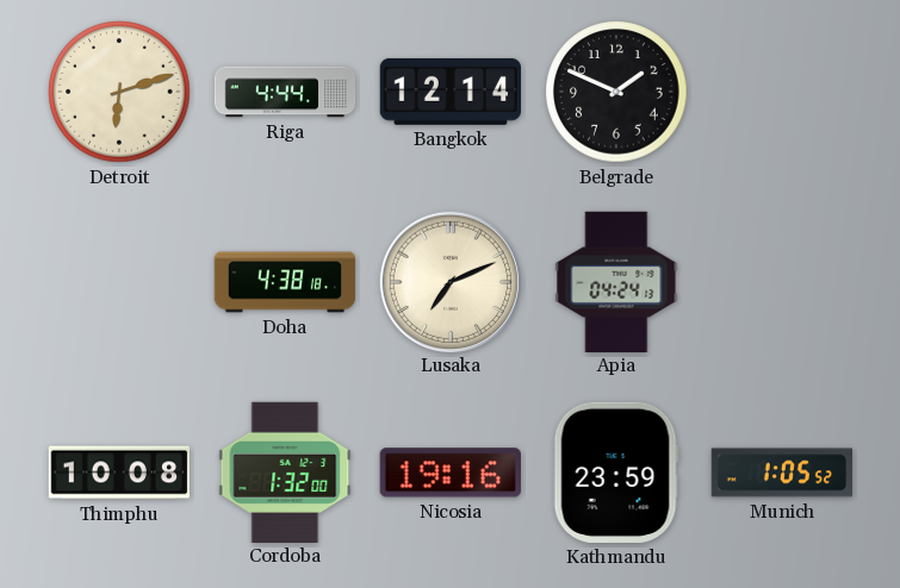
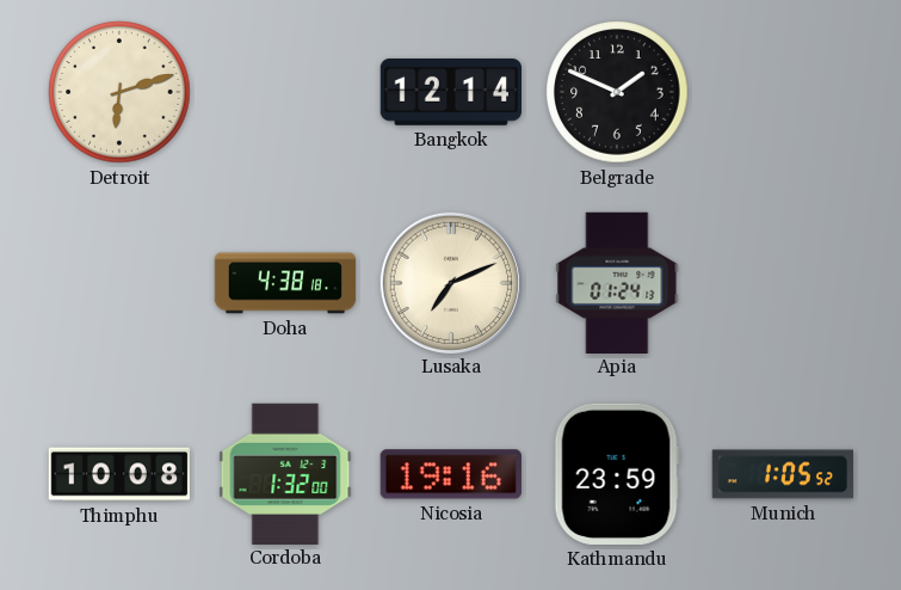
Riga: 4:44 -> none (285, 92)
Apia: 04:24 -> 01:24 (617, 282)
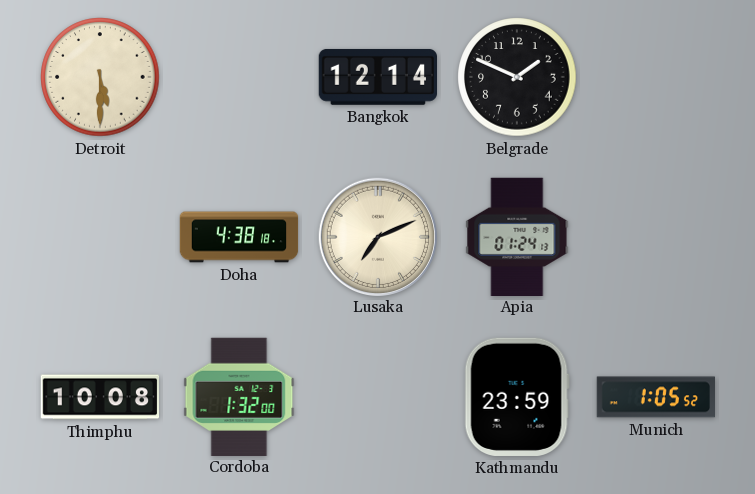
Detroit: 6:12 -> 5:30 (100, 77)
Nicosia: 19:16 -> none (451, 474)
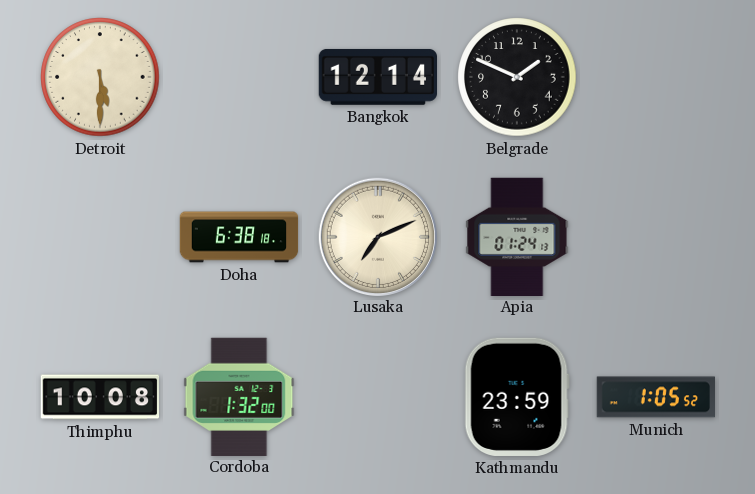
Doha: 4:38 -> 6:38 (239, 237)
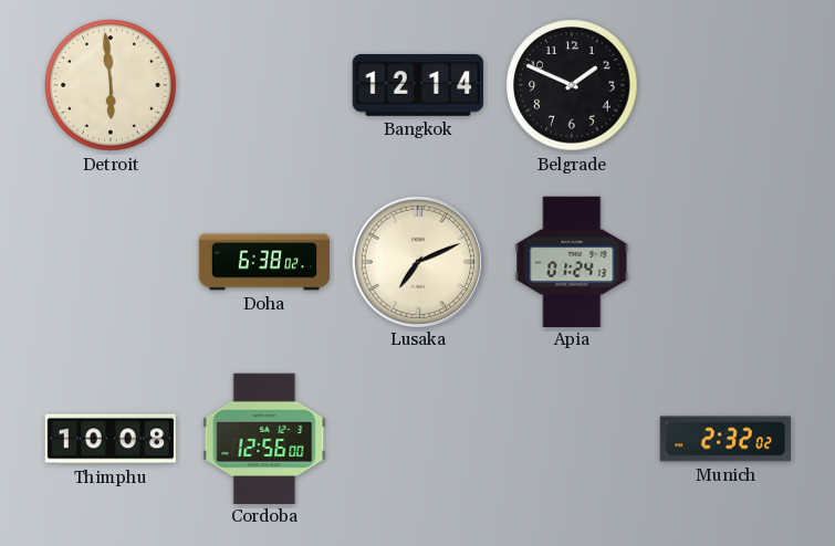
Detroit: 5:30 -> 5:59 (111, 85)
Doha: 6:38:18 -> 6:38:02 (264, 262)
Cordoba: 1:32 -> 12:56 (264, 438)
Kathmandu: 23:59 -> none (517, 397)
Munich: 1:05 -> 2:32 (724, 439)
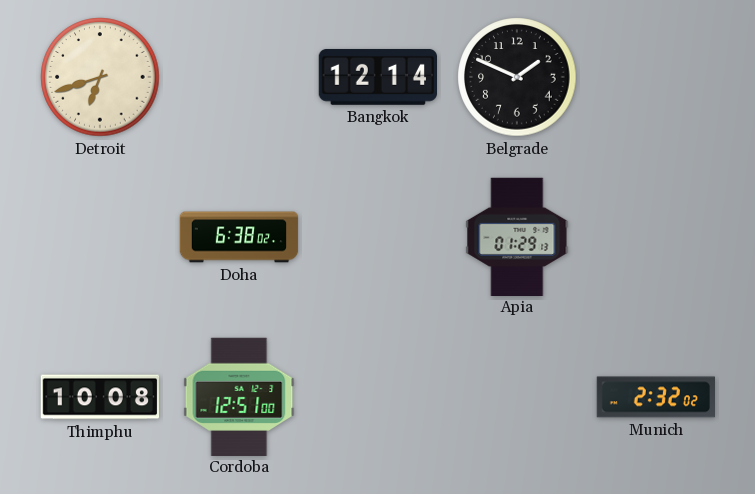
Detroit: 5:59 -> 6:42 (100, 77)
Lusaka: 7:11 -> none (417, 261)
Apia: 01:24 -> 01:29 (517, 236)
Cordoba: 12:56 -> 12:51 (239, 396)
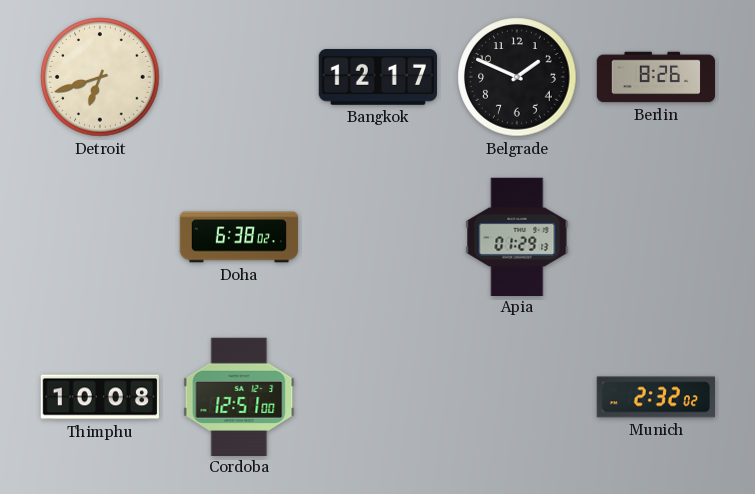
Bangkok: 12:14 -> 12:17 (377, 77)
Berlin: none -> 8:26 (656, 77)
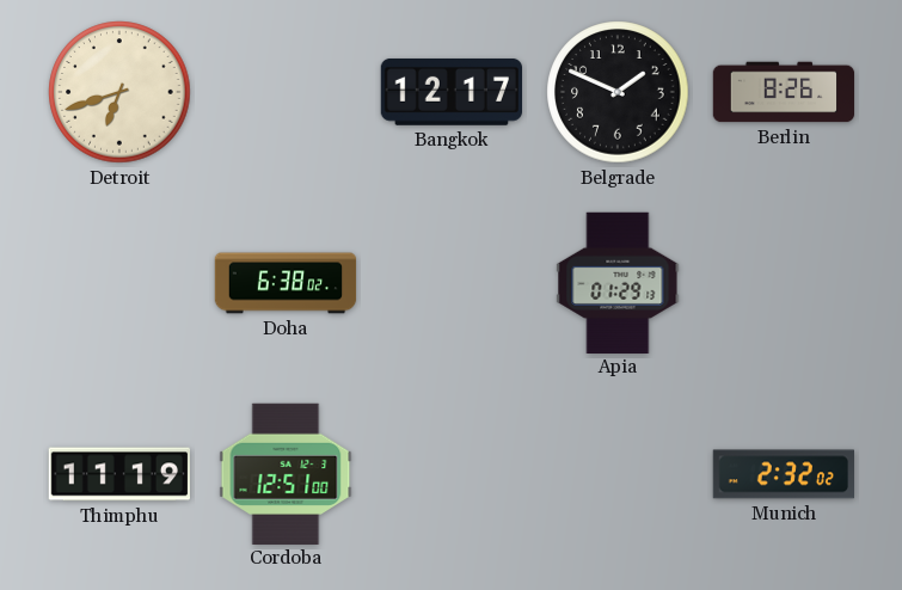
Thimphu: 10:08 -> 11:19 (118, 474)
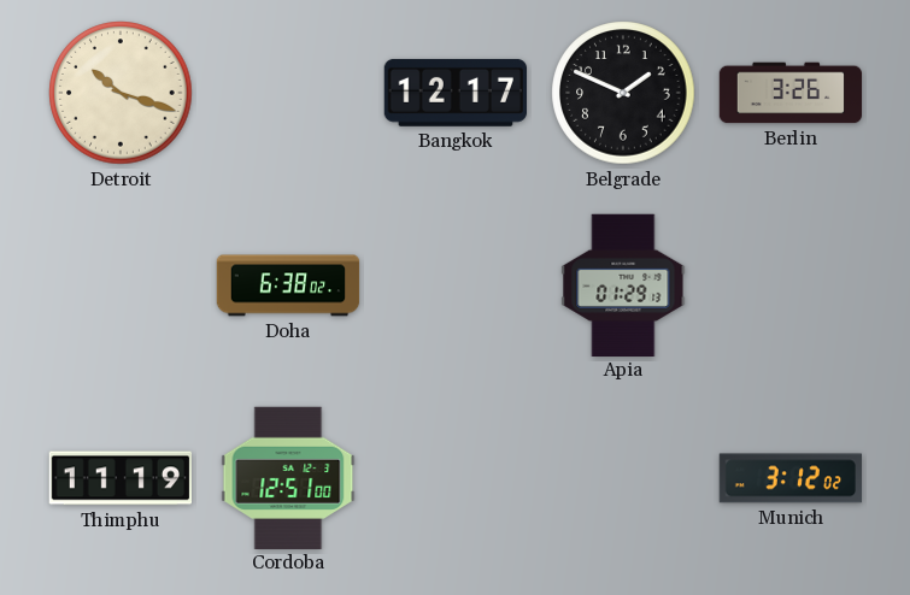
Detroit: 6:42 -> 10:18 (121, 93)
Berlin: 8:26 -> 3:26 (791, 93)
Munich: 2:32 -> 3:12 (789, 478)
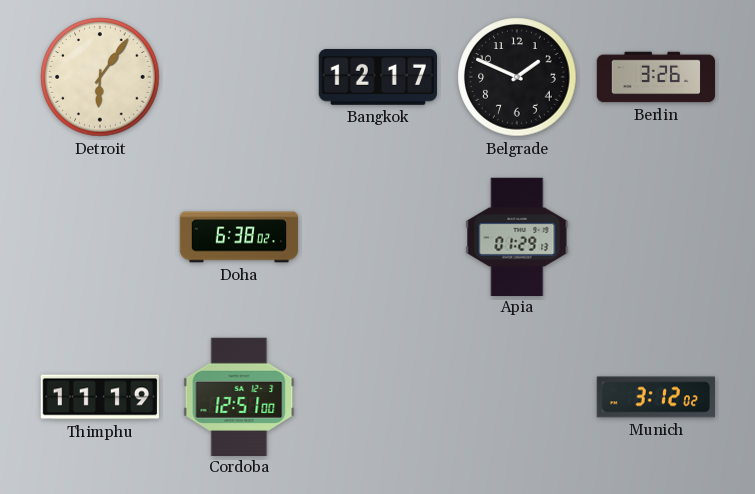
Detroit: 10:18 -> 6:06 (100, 77)
